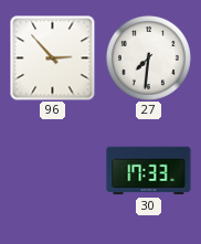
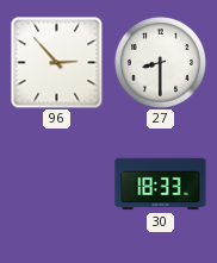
27: 7:31 -> 8:30 (160, 62)
30: 17:33 -> 18:33 (161, 184)
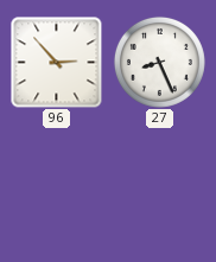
27: 8:30 -> 8:26 (159, 62)
30: 18:33 -> none (161, 184)
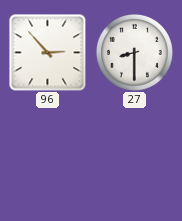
27: 8:26 -> 8:30 (134, 52)
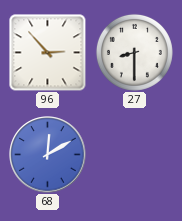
68: none -> 12:10 (48, 155)
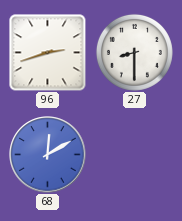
96: 2:53 -> 2:42 (47, 52)
